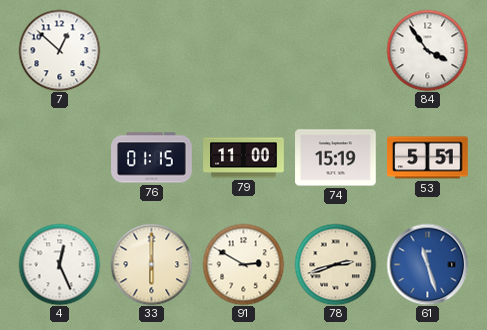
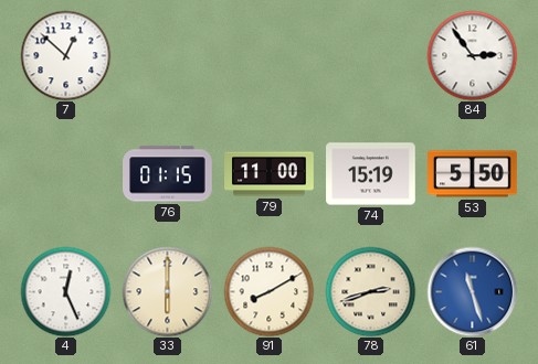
84: 3:54 -> 2:54 (472, 55)
53: 5:51 -> 5:50 (473, 174)
91: 2:50 -> 8:10 (268, 291)
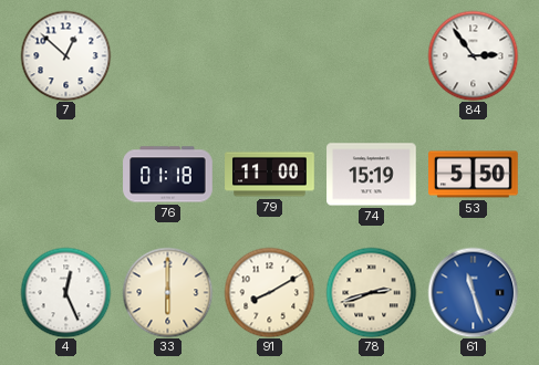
76: 01:15 -> 01:18 (168, 175)
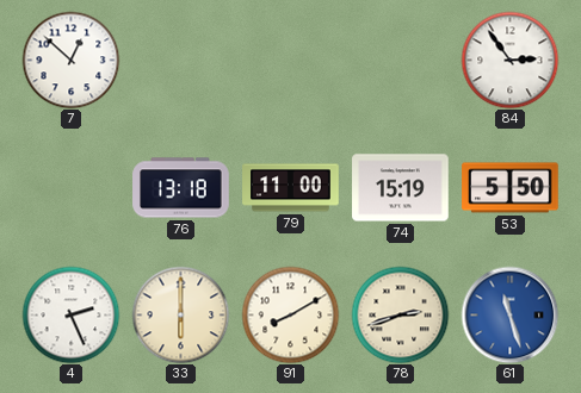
76: 01:18 -> 13:18 (181, 188)
4: 12:26 -> 2:26 (70, 314)
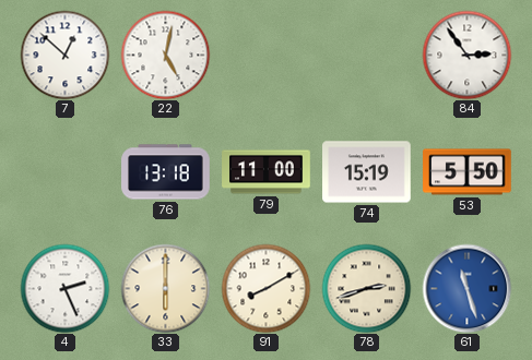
22: none -> 5:02 (165, 55)
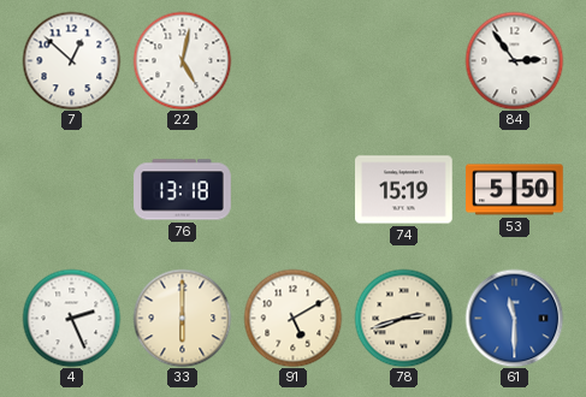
79: 11:00 -> none (267, 172)
91: 8:10 -> 5:10 (292, 318)
61: 11:27 -> 11:30 (514, 318)
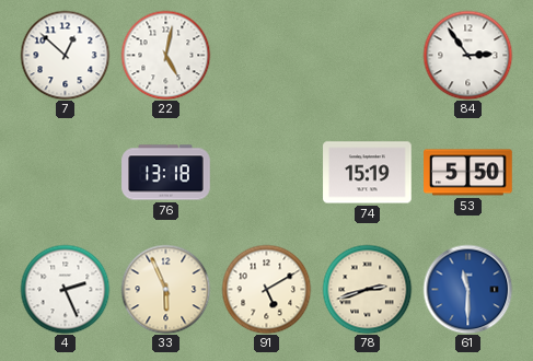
33: 6:00 -> 5:56 (165, 289)
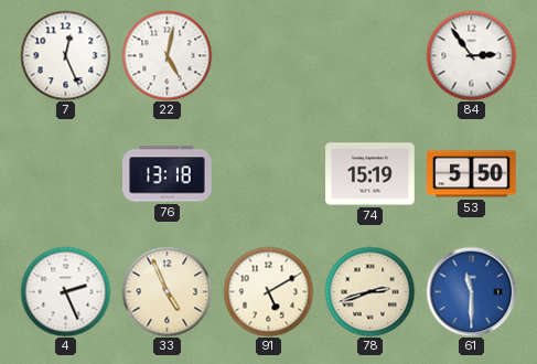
7: 12:52 -> 12:26 (65, 55)
33: 5:56 -> 4:56 (167, 291)
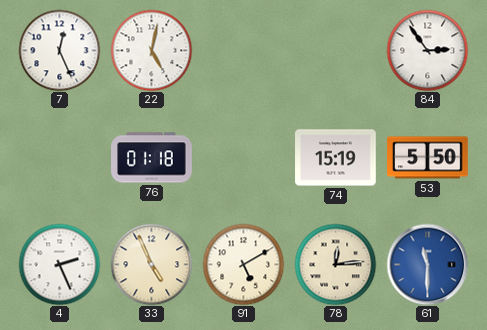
76: 13:18 -> 01:18 (152, 158)
78: 2:42 -> 12:14 (335, 264)
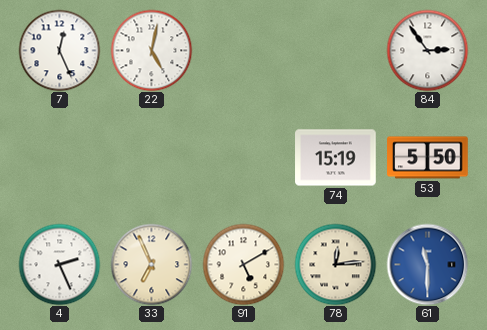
76: 01:18 -> none (152, 158)
33: 4:56 -> 6:56 (151, 264)
